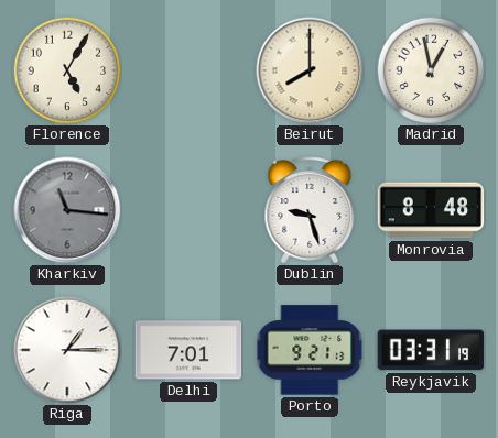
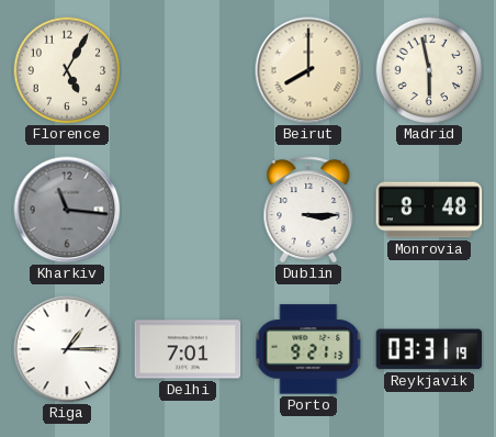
Madrid: 12:58 -> 5:58 (429, 70)
Dublin: 9:27 -> 3:15 (308, 210)
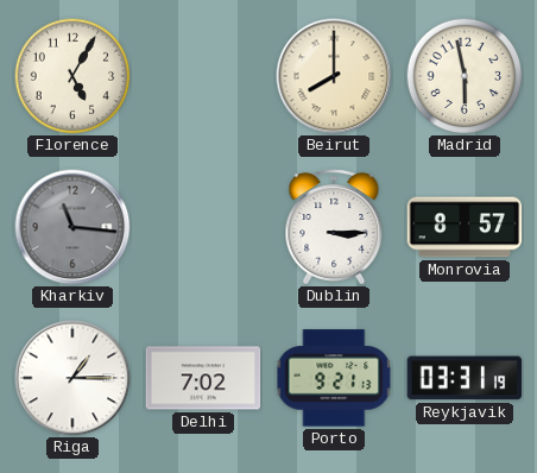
Monrovia: 8:48 -> 8:57 (465, 227)
Delhi: 7:01 -> 7:02 (203, 378)
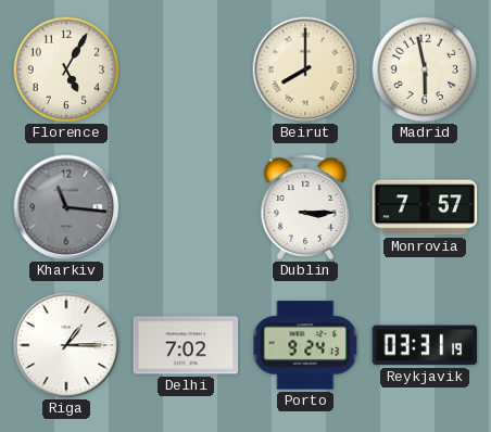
Monrovia: 8:57 -> 7:57 (425, 207)
Porto: 9:21 -> 9:24 (305, 345)
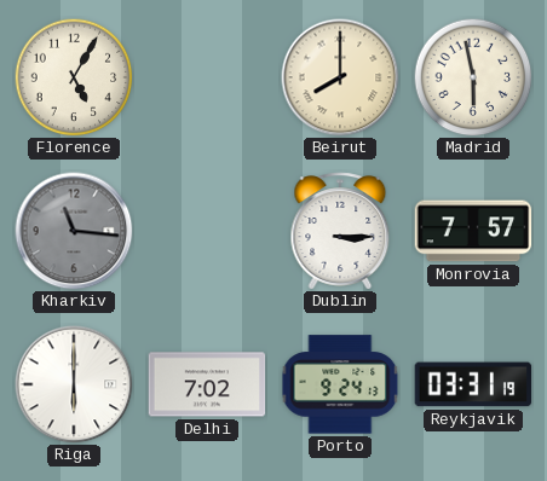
Riga: 1:15 -> 6:00 (74, 384)
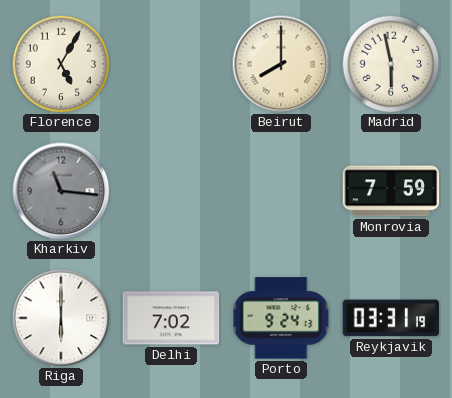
Dublin: 3:15 -> none (340, 231)
Monrovia: 7:57 -> 7:59 (391, 191)
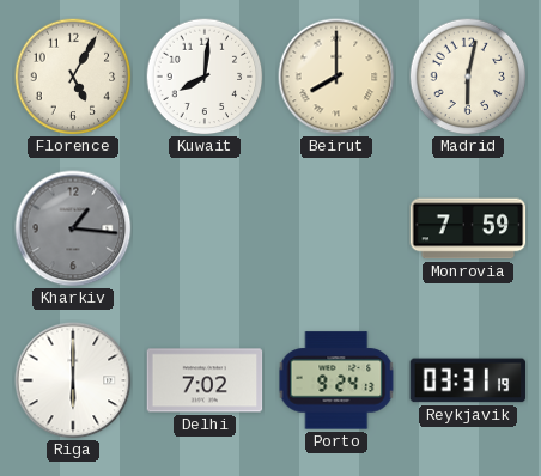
Kuwait: none -> 8:01 (205, 77)
Madrid: 5:58 -> 6:02 (468, 77)
Kharkiv: 11:16 -> 1:16 (73, 228)
